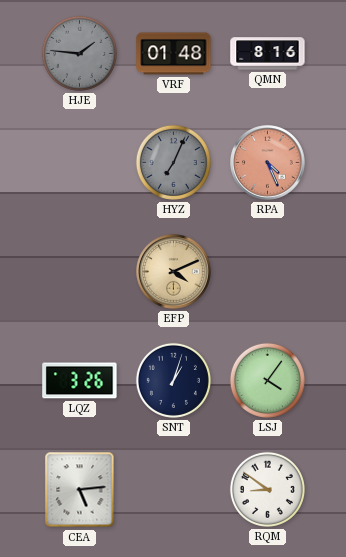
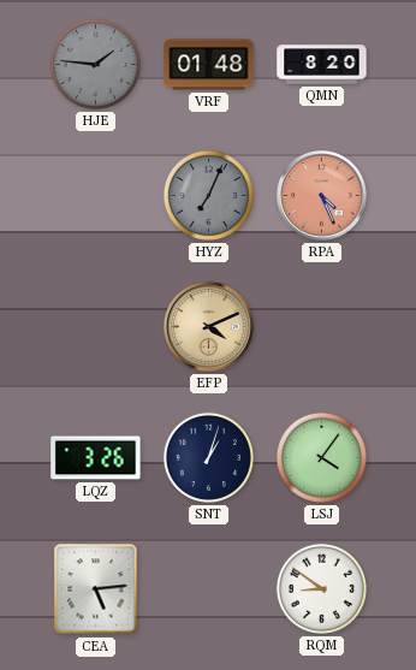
QMN: 8:16 -> 8:20 (322, 65)
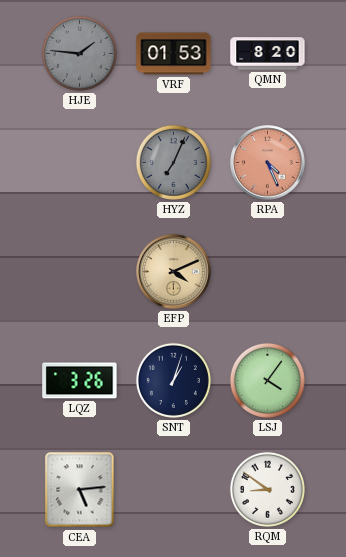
VRF: 01:48 -> 01:53 (174, 54)
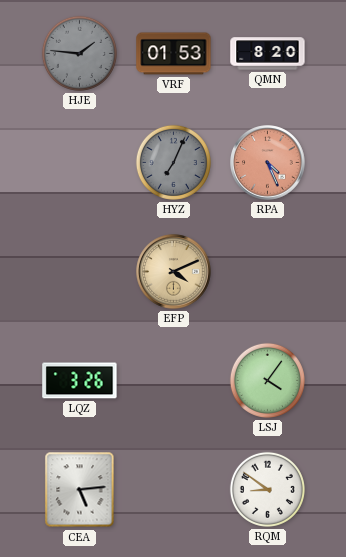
SNT: 1:03 -> none (173, 380)
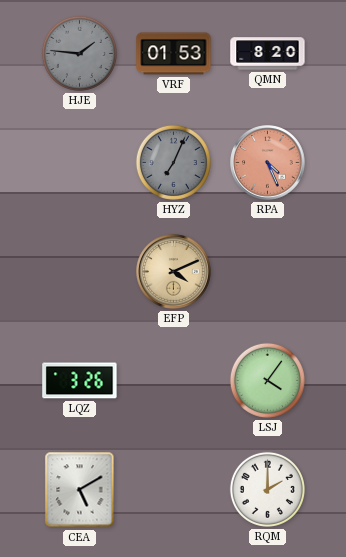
CEA: 5:14 -> 5:10 (80, 490)
RQM: 8:51 -> 2:00 (267, 489)
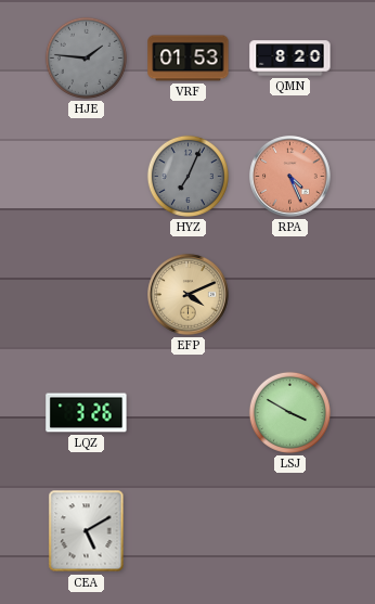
LSJ: 4:06 -> 3:50 (289, 412)
RQM: 2:00 -> none (267, 489)
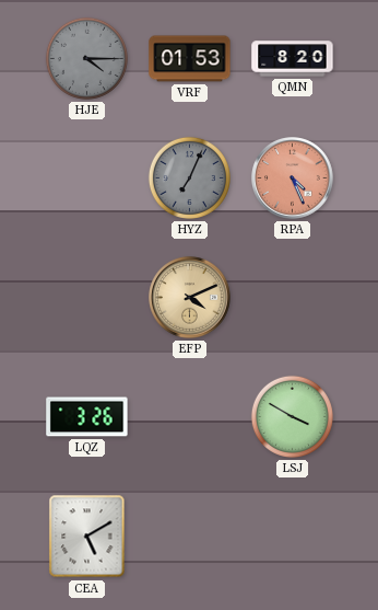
HJE: 1:46 -> 4:15 (86, 58)
